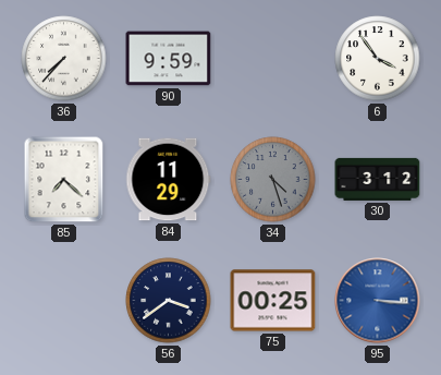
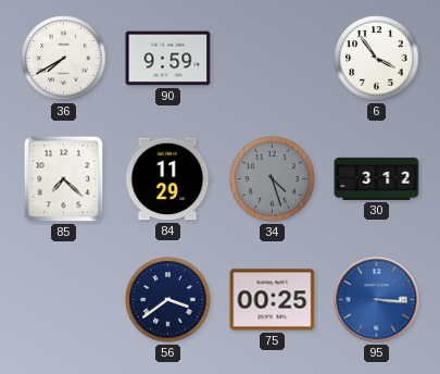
36: 7:37 -> 7:40 (64, 59)
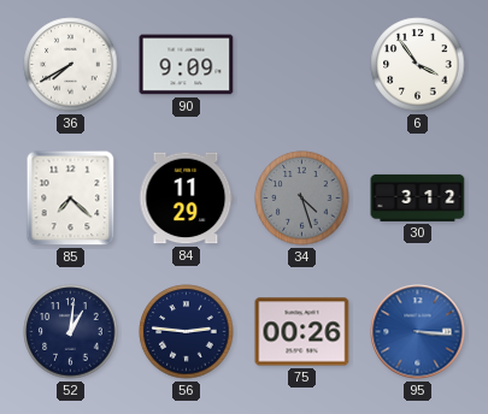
90: 9:59 -> 9:09 (187, 65)
52: none -> 1:01 (71, 332)
56: 3:39 -> 2:46 (187, 332)
75: 00:25 -> 00:26 (302, 332)
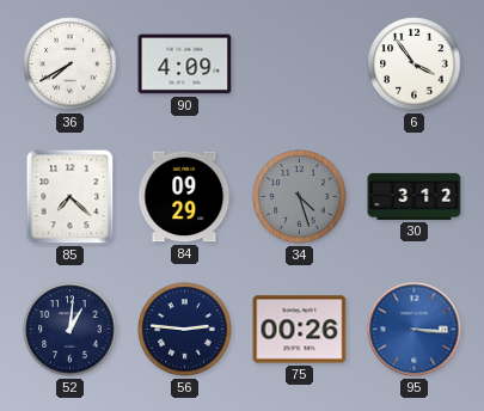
90: 9:09 -> 4:09 (185, 65)
84: 11:29 -> 09:29 (185, 197)
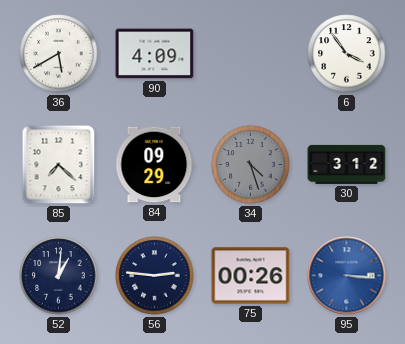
36: 7:40 -> 5:40 (59, 54)
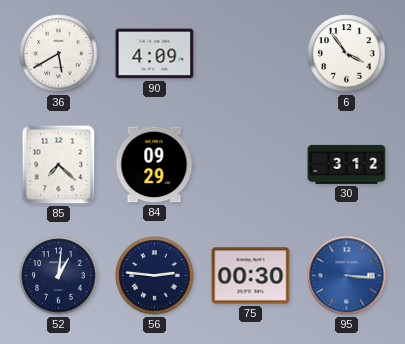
34: 4:27 -> none (251, 165)
75: 00:26 -> 00:30 (251, 276)
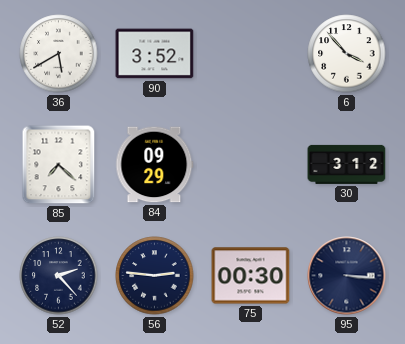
90: 4:09 -> 3:52 (155, 54)
6: 3:54 -> 3:53 (347, 54)
52: 1:01 -> 2:23 (59, 276)
95 dial: blue -> navy (347, 276)
